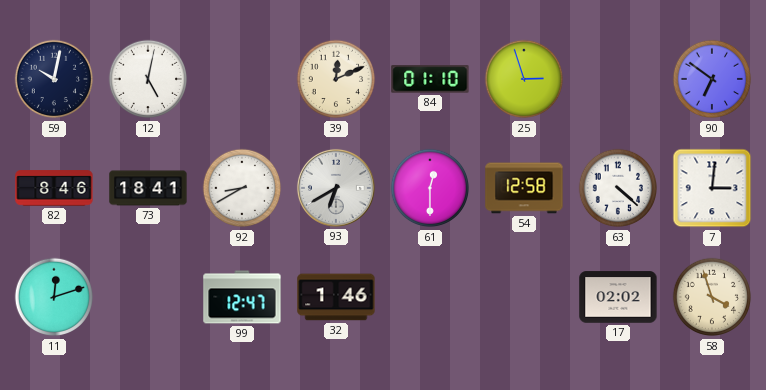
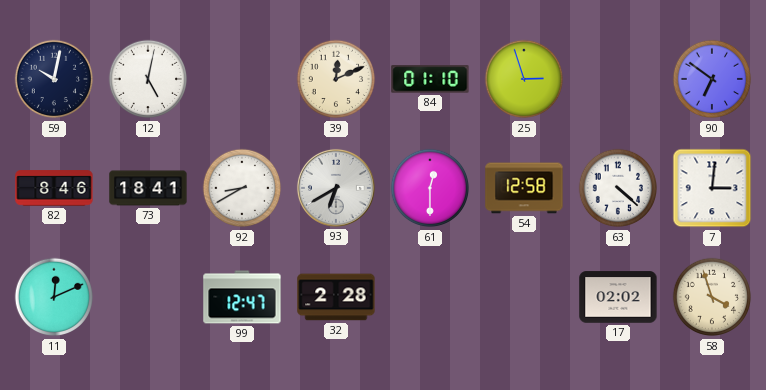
11: 12:12 -> 12:11 (54, 297)
32: 1:46 -> 2:28 (336, 297)
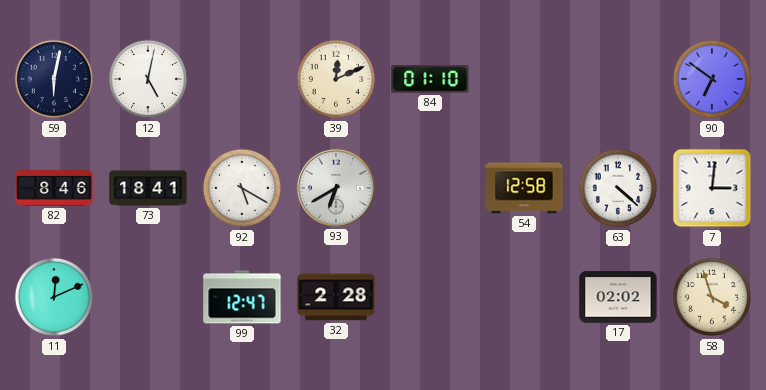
59: 10:02 -> 6:02 (54, 79)
25: 2:57 -> none (524, 79)
92: 8:40 -> 5:20 (242, 188)
61: 12:30 -> none (430, 188)
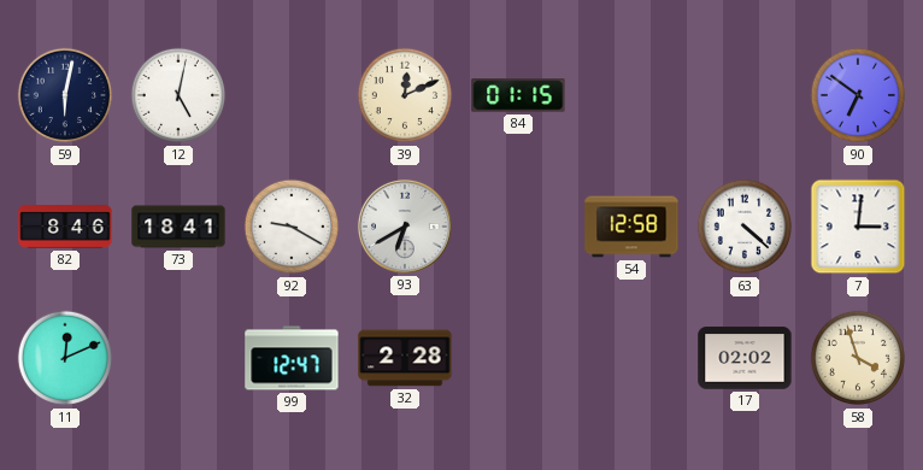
84: 01:10 -> 01:15 (518, 95)
92: 5:20 -> 9:20 (292, 227)
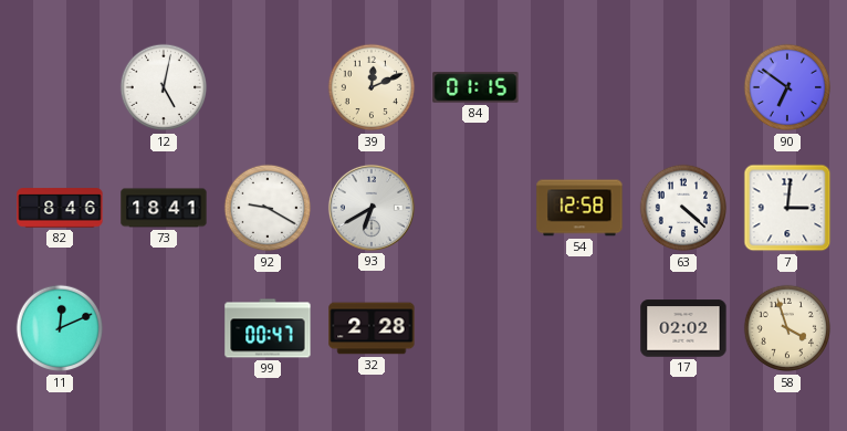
59: 6:02 -> none (65, 95)
99: 12:47 -> 00:47 (268, 328)
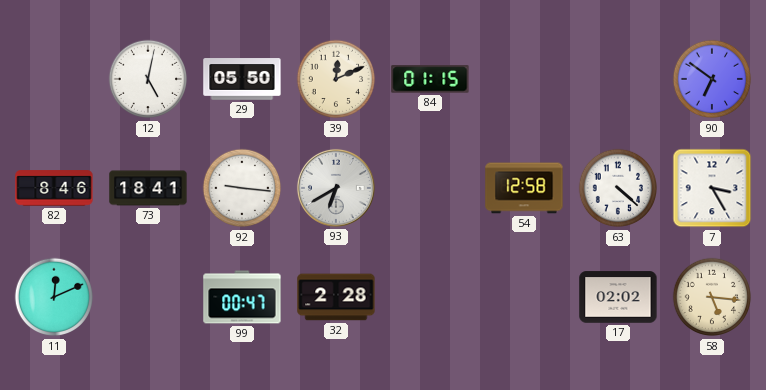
29: none -> 05:50 (242, 79)
92: 9:20 -> 9:16 (242, 188)
7: 3:01 -> 3:25 (712, 188)
58: 3:57 -> 5:16 (712, 297)
